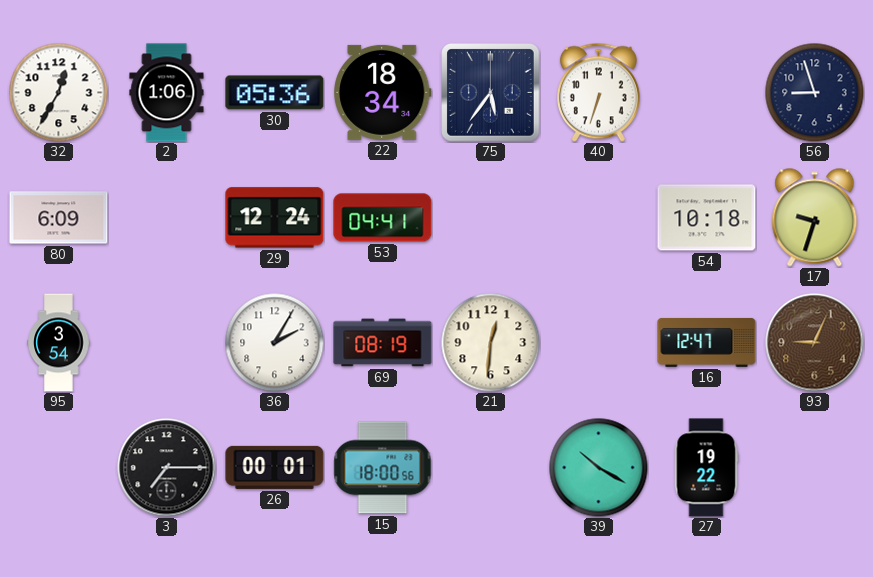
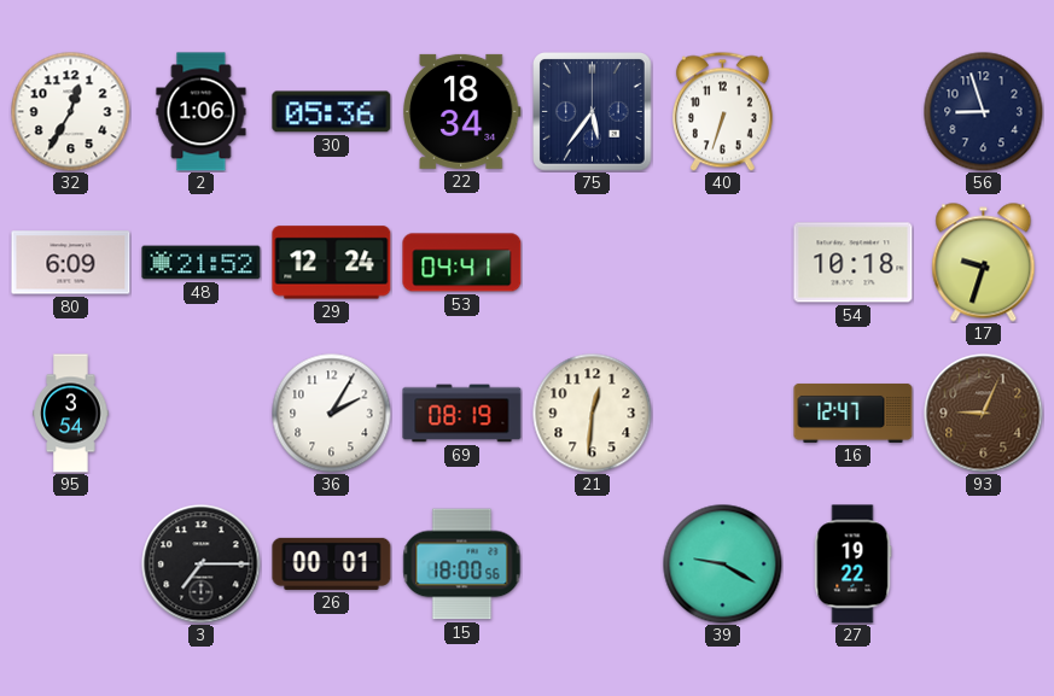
48: none -> 21:52 (202, 263)
39: 10:20 -> 9:20 (723, 565)
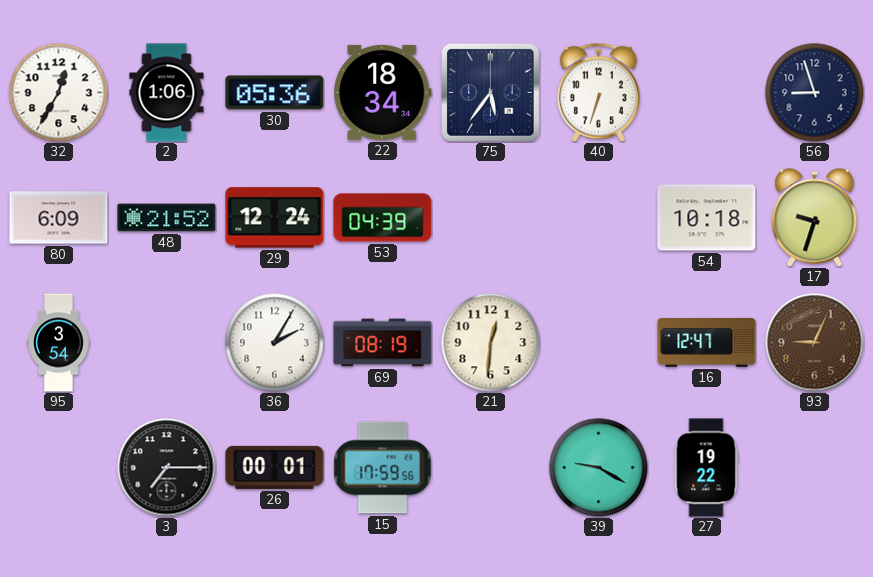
53: 04:41 -> 04:39 (383, 218)
15: 18:00 -> 17:59 (383, 468)
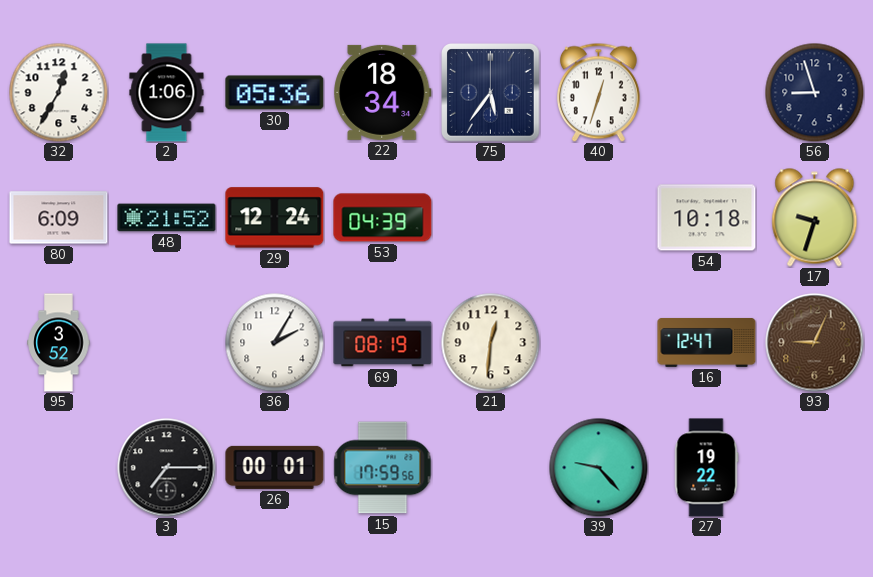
40: 6:33 -> 12:33 (598, 92)
95: 3:54 -> 3:52 (59, 343)
39: 9:20 -> 9:23 (599, 468)
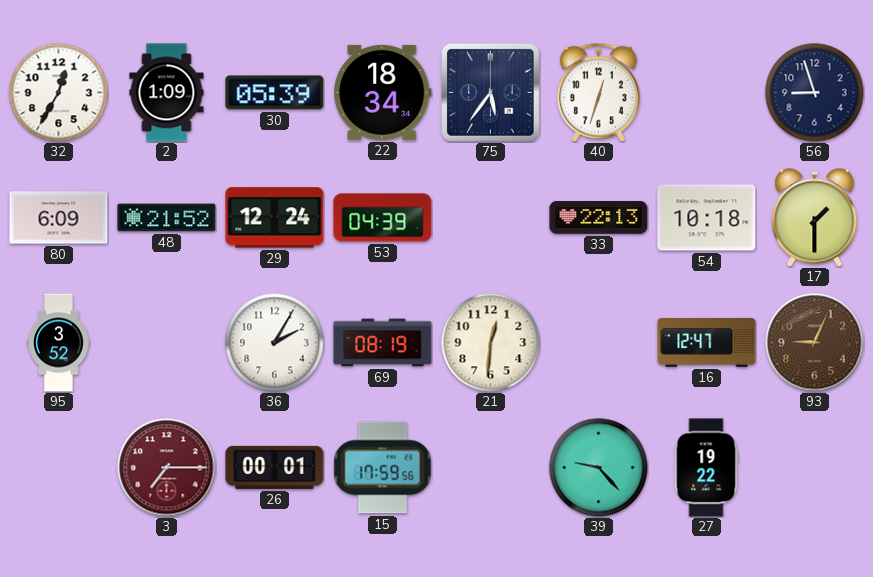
2: 1:06 -> 1:09 (167, 93)
30: 05:36 -> 05:39 (275, 93)
33: none -> 22:13 (599, 218)
17: 9:33 -> 1:30 (815, 218)
3 dial: black -> burgundy (167, 468)
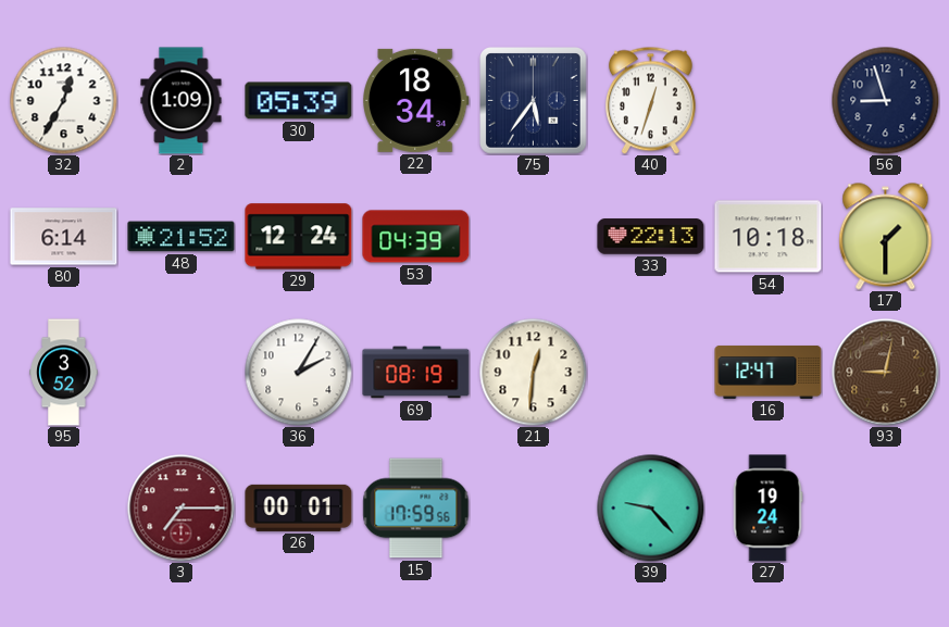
80: 6:09 -> 6:14 (64, 237)
93: 9:04 -> 9:02 (886, 373)
27: 19:22 -> 19:24 (767, 509)
